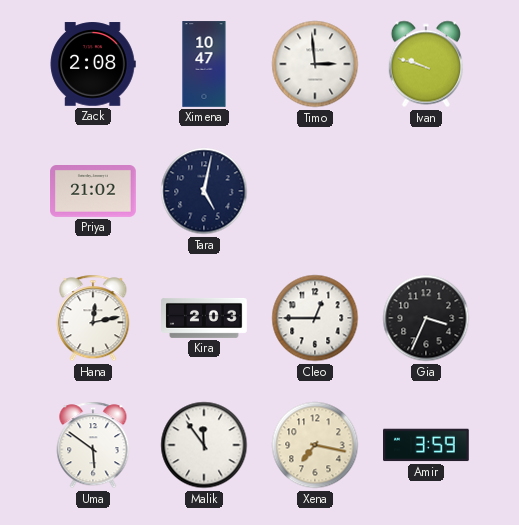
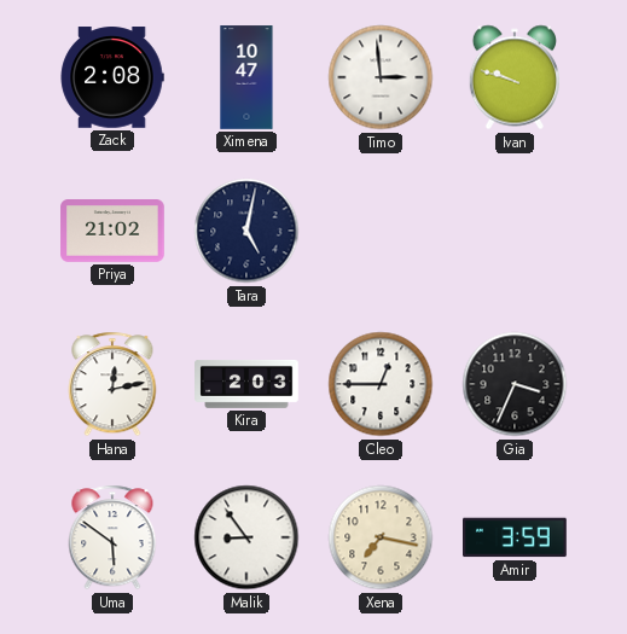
Malik: 11:54 -> 8:54 (246, 537)
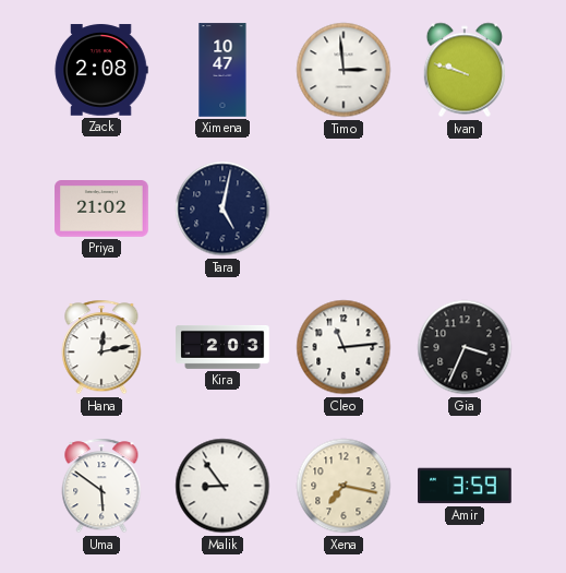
Cleo: 12:45 -> 11:14 (344, 347)
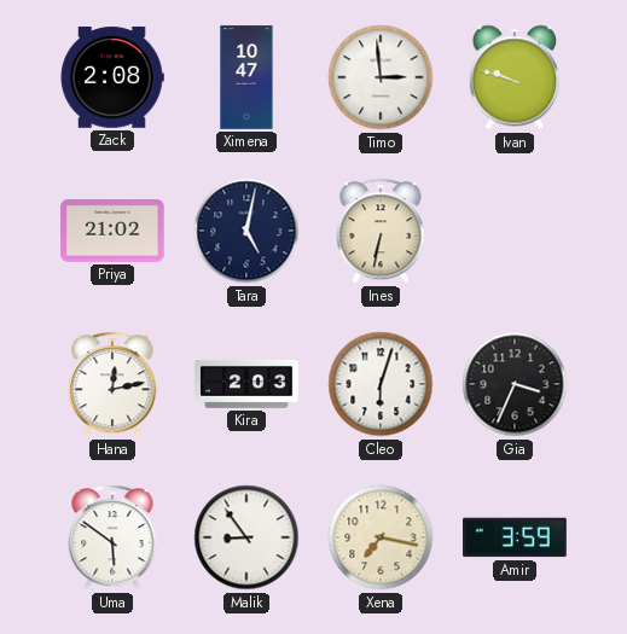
Ines: none -> 6:32 (381, 231)
Cleo: 11:14 -> 6:03 (381, 384)
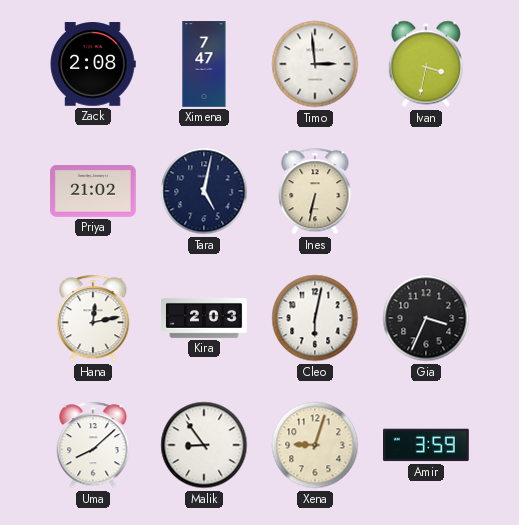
Ximena: 10:47 -> 7:47 (204, 64)
Ivan: 9:48 -> 3:32 (425, 64)
Cleo: 6:03 -> 6:02 (315, 318)
Uma: 5:51 -> 8:08 (93, 445)
Xena: 7:17 -> 9:03 (315, 445)
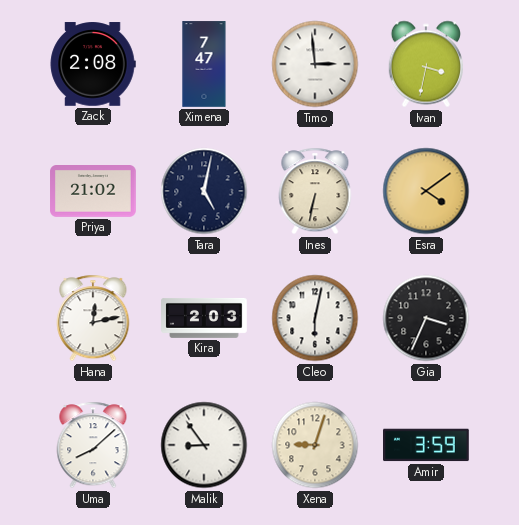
Esra: none -> 4:09 (426, 191)
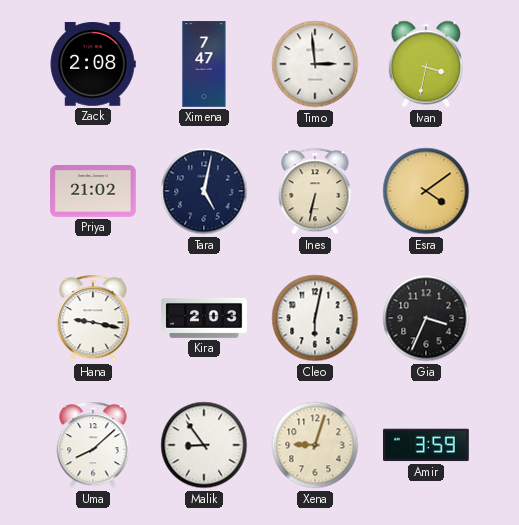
Hana: 12:13 -> 9:17 (93, 318)
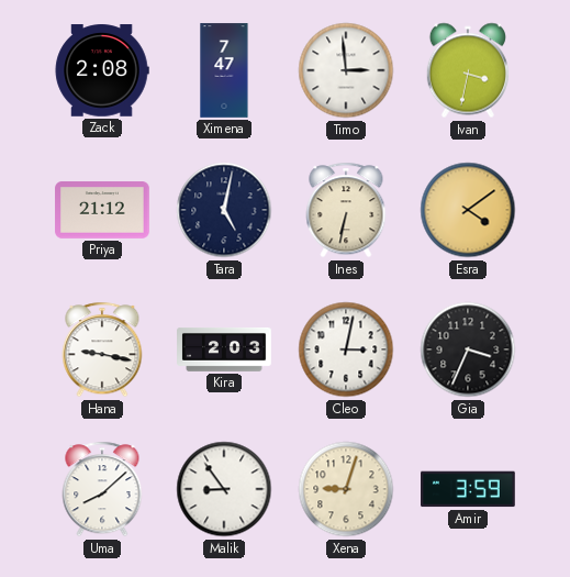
Priya: 21:02 -> 21:12 (102, 211)
Cleo: 6:02 -> 3:02 (346, 349)
